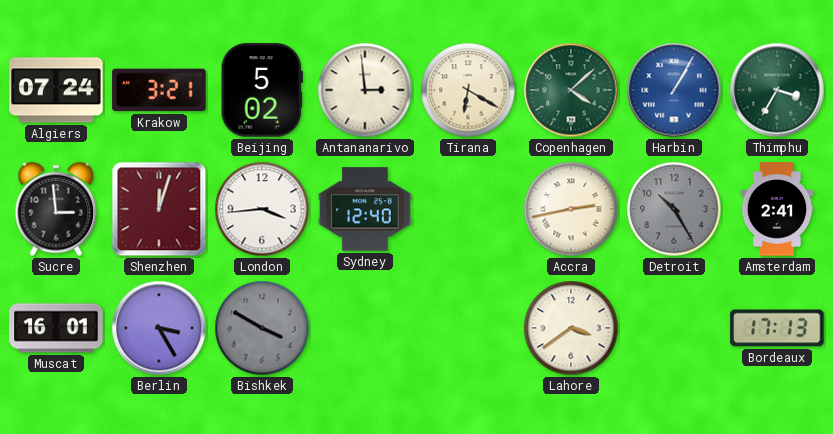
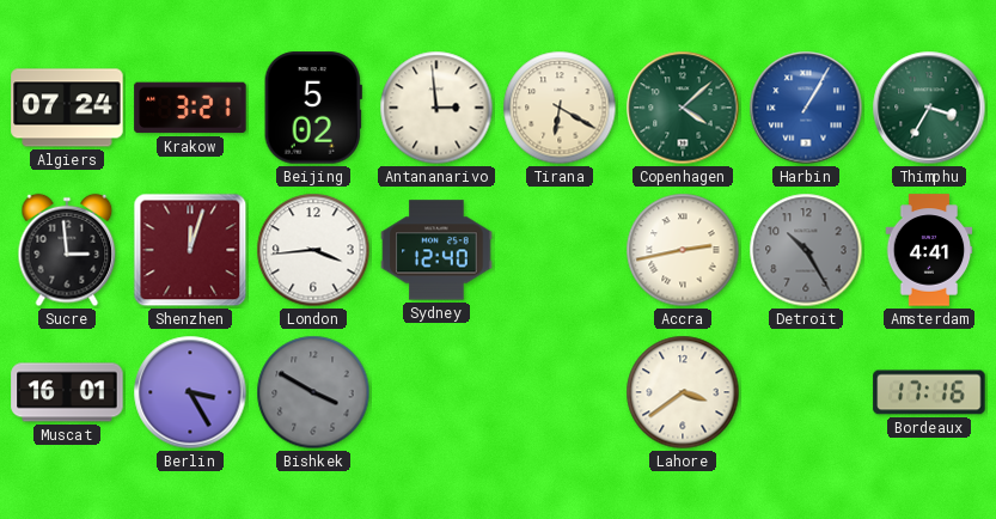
Amsterdam: 2:41 -> 4:41 (929, 250)
Bordeaux: 17:13 -> 17:16 (929, 392)
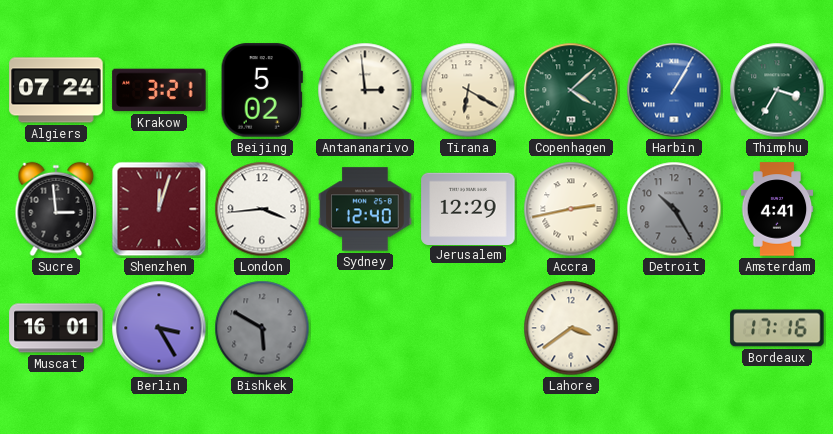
Jerusalem: none -> 12:29 (468, 208)
Bishkek: 3:50 -> 5:50 (262, 328)
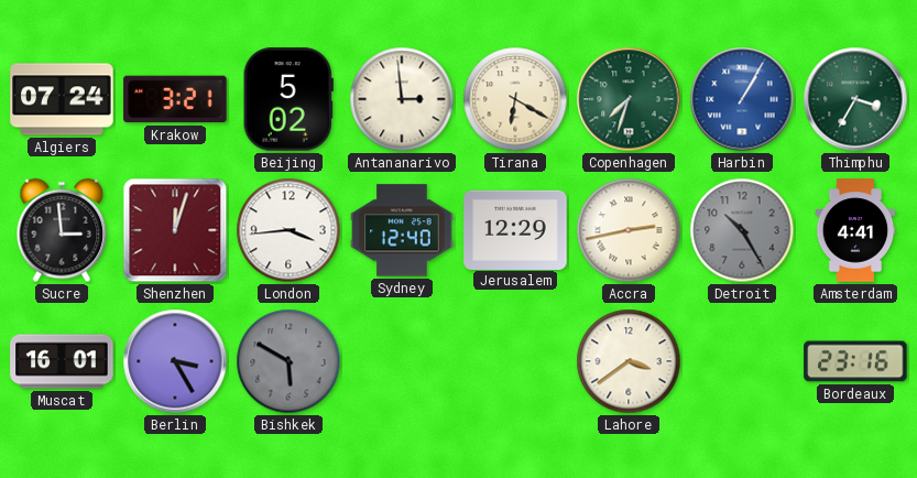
Copenhagen: 4:08 -> 7:33 (629, 99)
Bordeaux: 17:16 -> 23:16 (855, 361)
